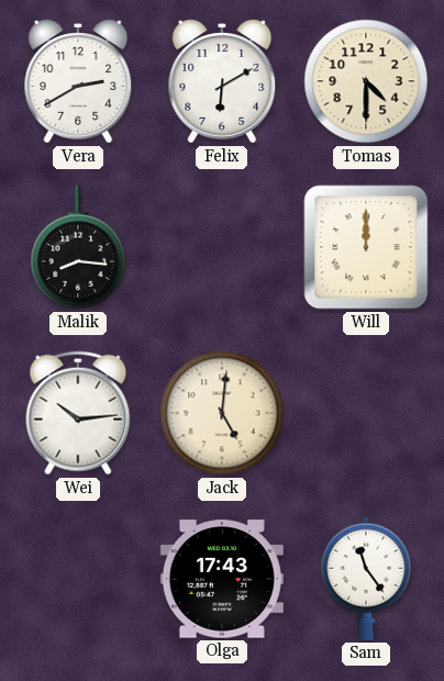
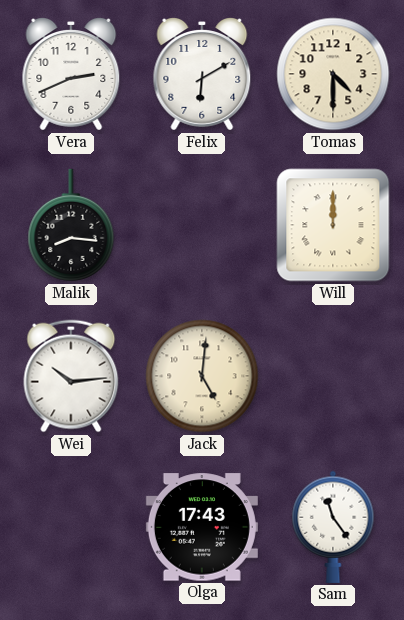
Vera: 2:40 -> 2:41 (71, 74)
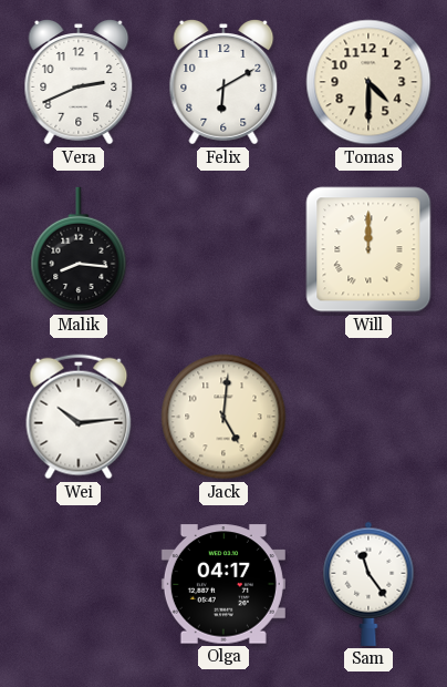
Olga: 17:43 -> 04:17 (224, 584)
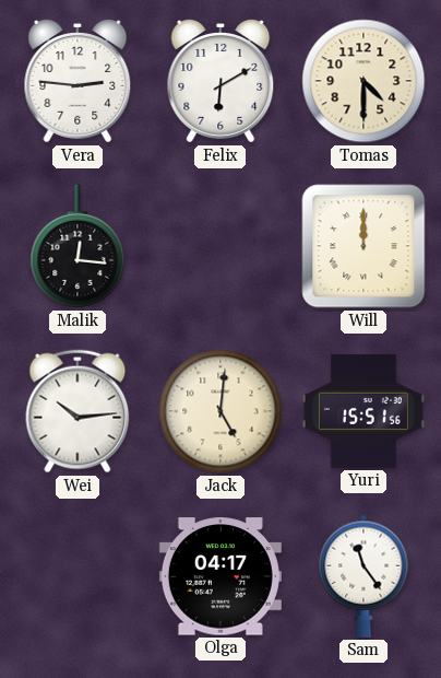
Vera: 2:41 -> 2:46 (78, 81)
Malik: 8:16 -> 12:16 (78, 246)
Yuri: none -> 15:51 (363, 411)
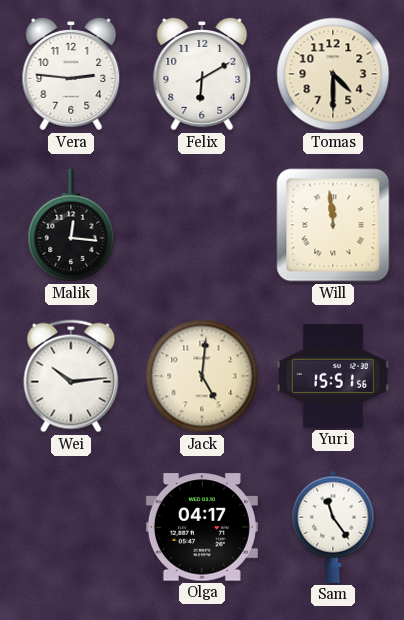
Will: 12:00 -> 11:59 (333, 225)
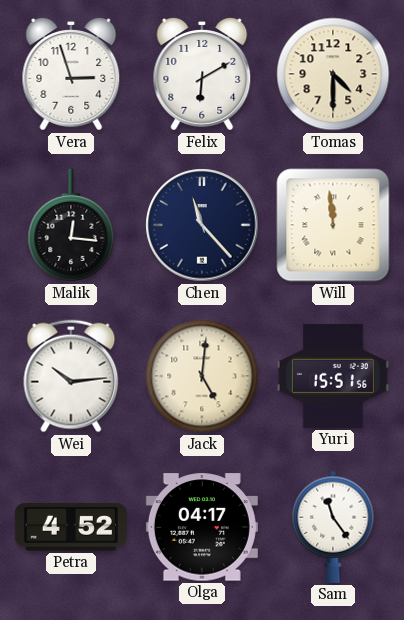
Vera: 2:46 -> 2:57 (71, 74)
Chen: none -> 11:23 (202, 225)
Petra: none -> 4:52 (71, 527)
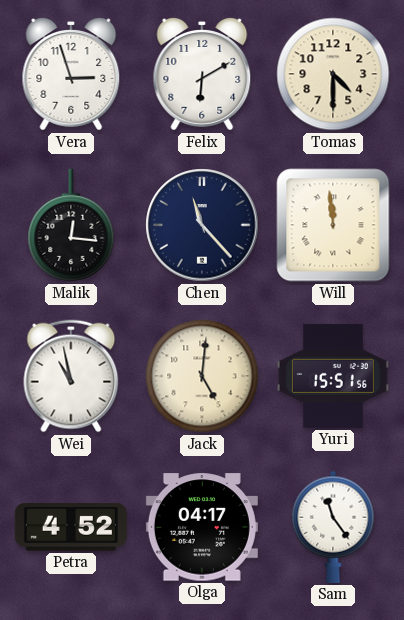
Wei: 10:14 -> 10:58 (71, 376)
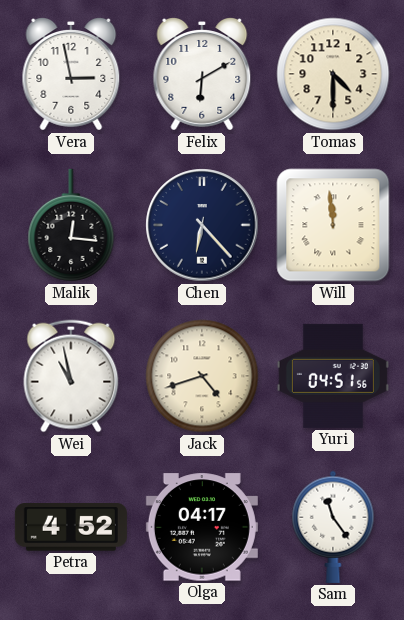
Vera: 2:57 -> 2:58 (71, 74)
Chen: 11:23 -> 6:23 (202, 225)
Jack: 5:01 -> 4:42 (202, 376)
Yuri: 15:51 -> 04:51 (333, 376)
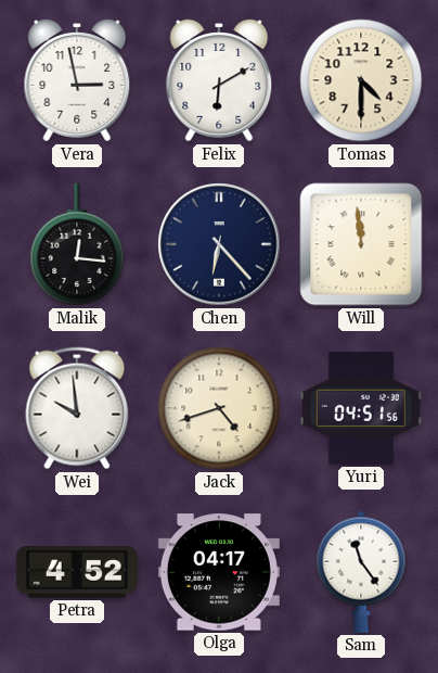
Wei: 10:58 -> 9:59 (77, 408)
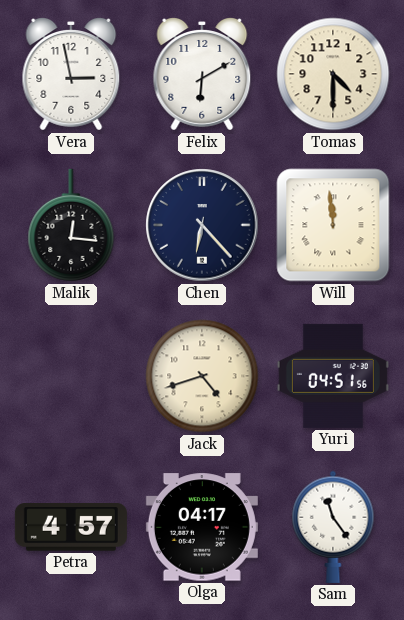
Wei: 9:59 -> none (77, 408)
Petra: 4:52 -> 4:57 (71, 527)
